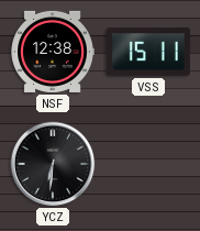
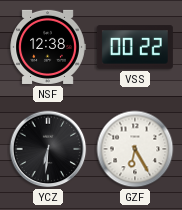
VSS: 15:11 -> 00:22 (135, 47)
GZF: none -> 6:25 (135, 149)
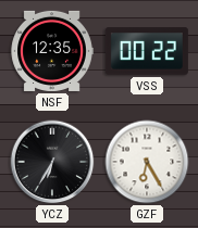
NSF: 12:38 -> 12:35 (52, 51)
YCZ: 6:31 -> 6:35 (52, 162)
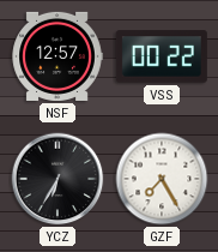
NSF: 12:35 -> 12:57 (57, 56)
GZF: 6:25 -> 7:25 (162, 179)
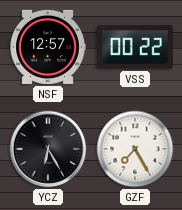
YCZ: 6:35 -> 6:25 (48, 149)
